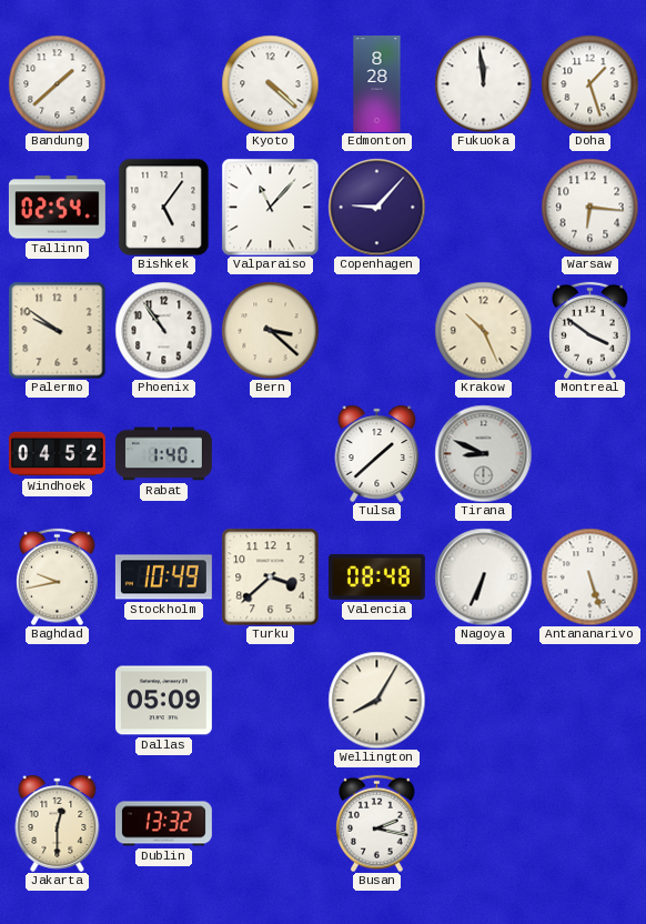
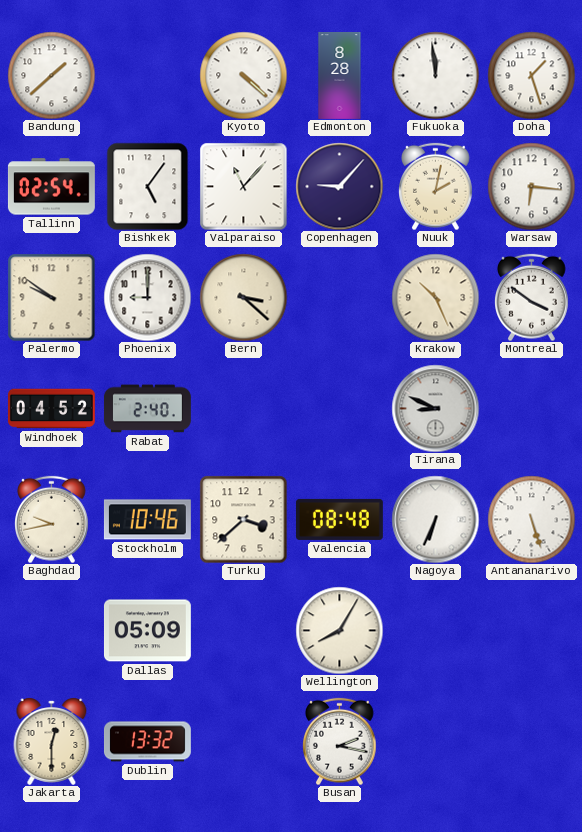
Nuuk: none -> 2:02 (436, 186)
Phoenix: 10:54 -> 9:00 (147, 297)
Rabat: 1:40 -> 2:40 (147, 409)
Tulsa: 1:38 -> none (377, 453)
Stockholm: 10:49 -> 10:46 (147, 520)
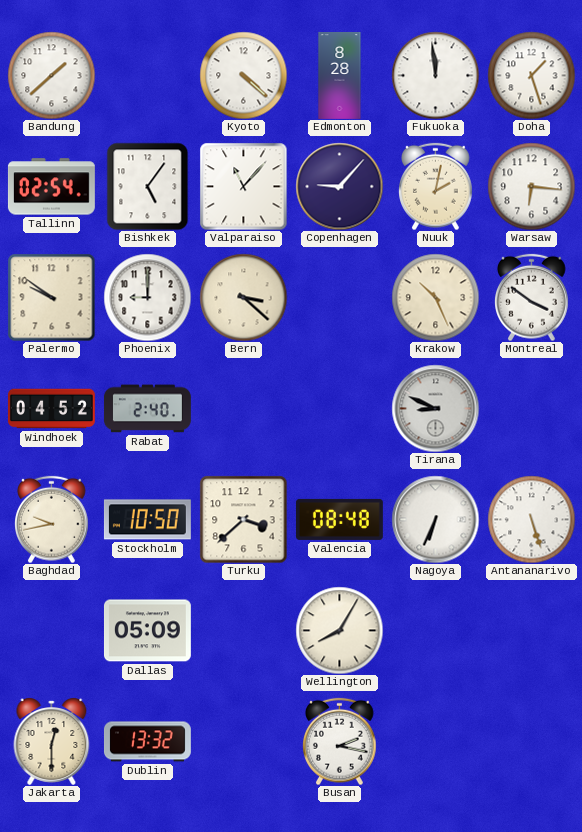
Stockholm: 10:46 -> 10:50 (147, 520)
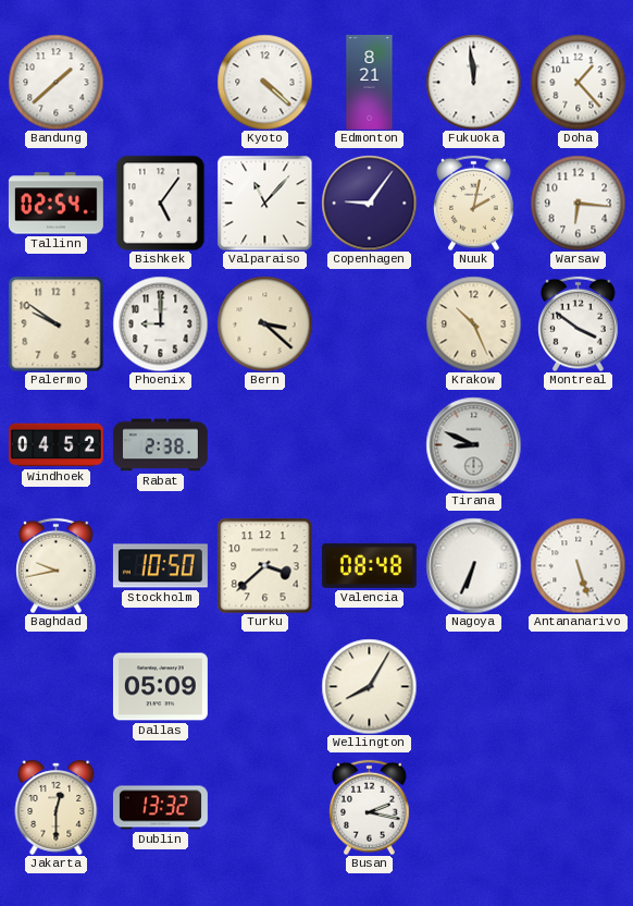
Edmonton: 8:28 -> 8:21 (370, 83)
Doha: 1:27 -> 1:23 (578, 82)
Copenhagen: 9:07 -> 9:06 (369, 203)
Rabat: 2:40 -> 2:38 (160, 445)
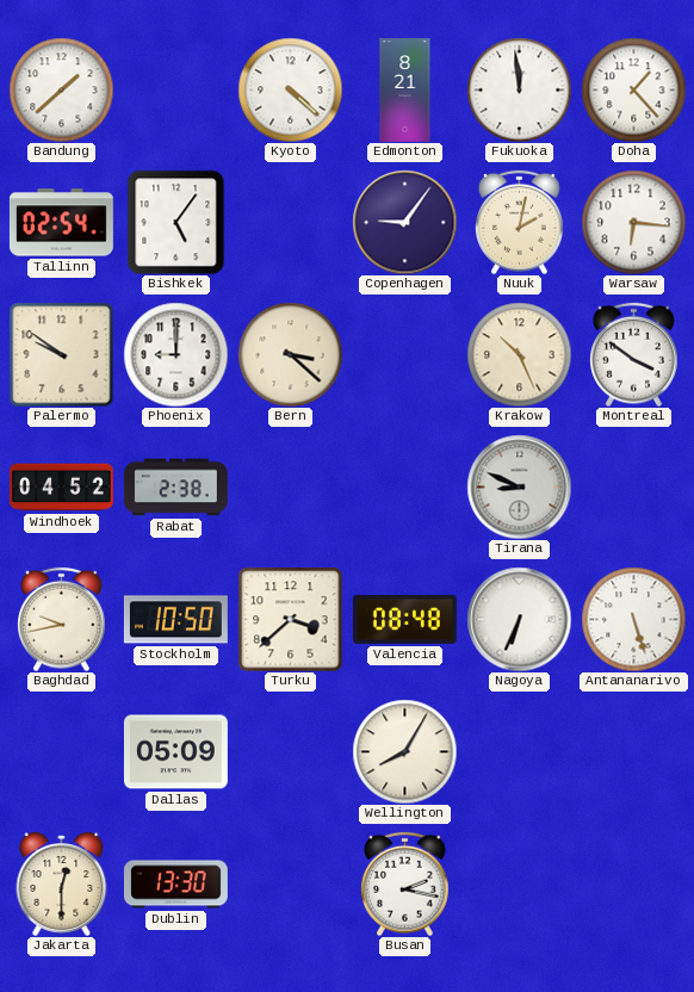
Valparaiso: 11:07 -> none (264, 203)
Dublin: 13:32 -> 13:30 (175, 885)
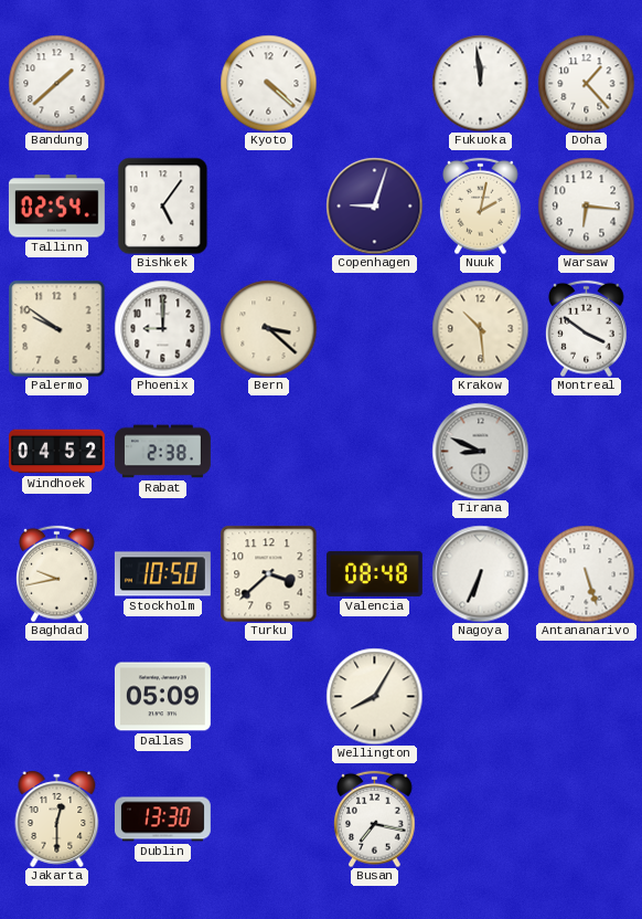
Edmonton: 8:21 -> none (405, 91)
Copenhagen: 9:06 -> 9:03 (374, 205)
Krakow: 10:26 -> 10:29 (480, 328)
Busan: 2:17 -> 7:17 (375, 818)
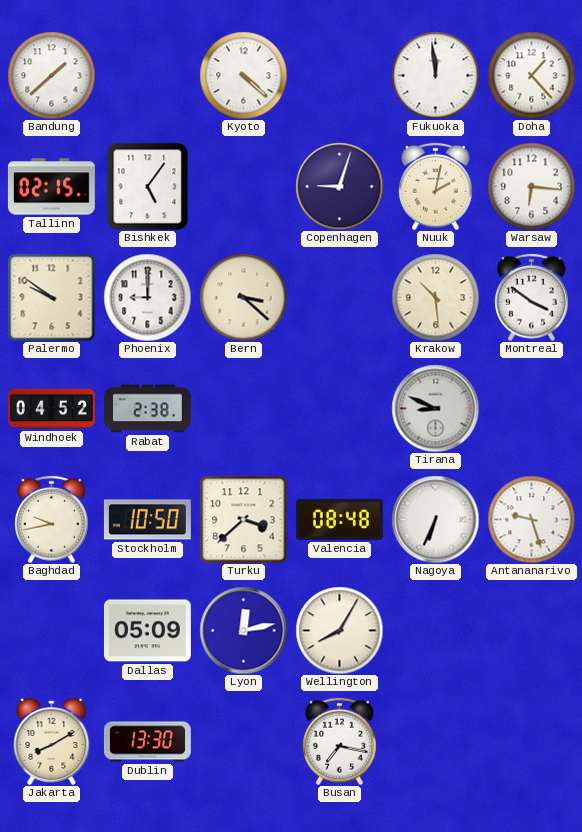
Tallinn: 02:54 -> 02:15 (51, 187)
Antananarivo: 5:27 -> 9:27 (531, 519)
Lyon: none -> 12:13 (243, 630)
Jakarta: 12:30 -> 8:10 (52, 741)
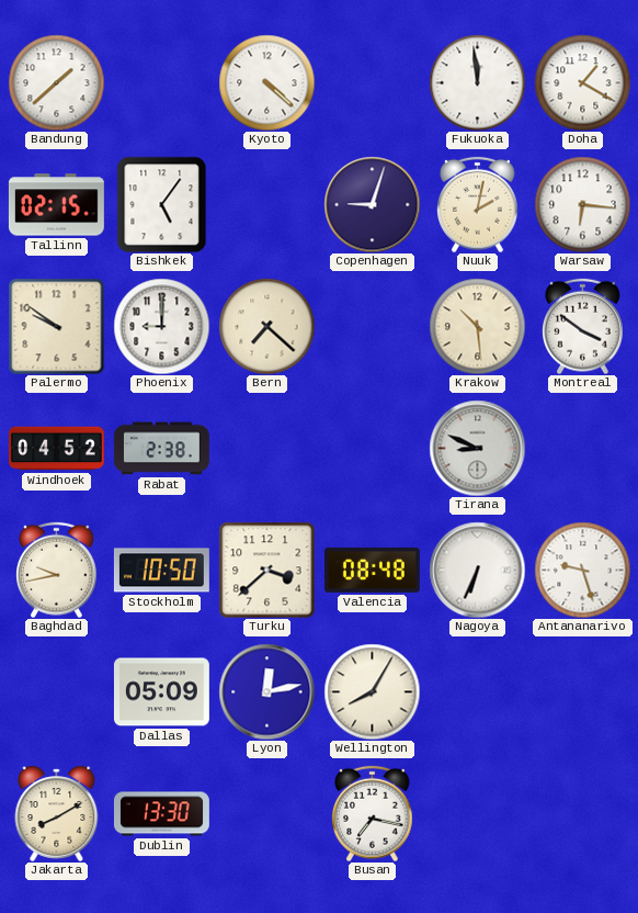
Doha: 1:23 -> 1:20 (582, 82)
Bern: 3:22 -> 7:22 (266, 326)
